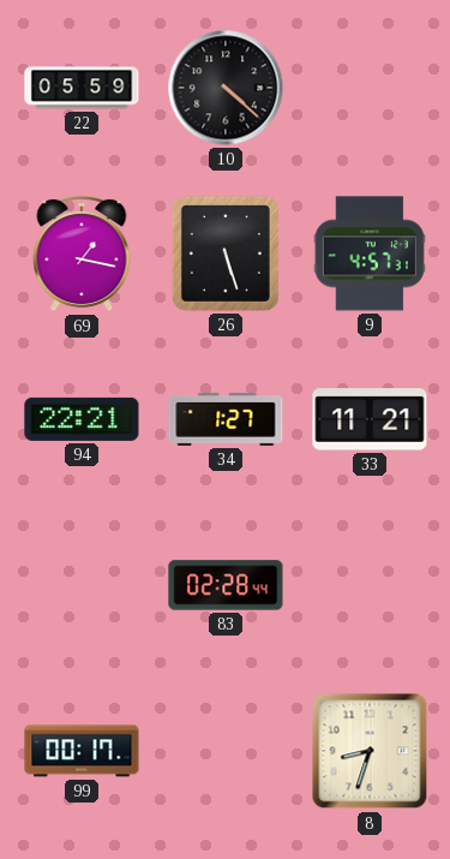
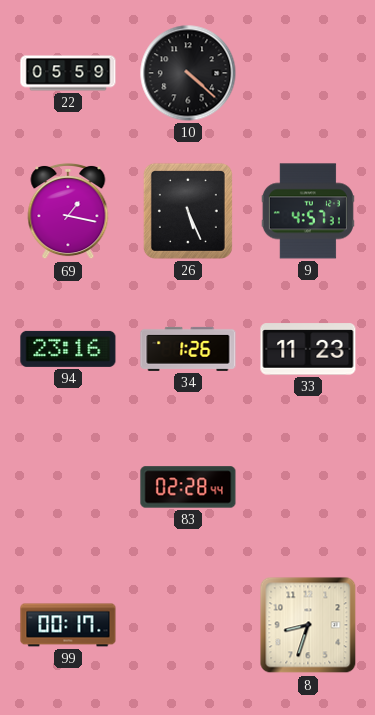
26: 5:27 -> 5:26 (188, 211)
94: 22:21 -> 23:16 (68, 349)
34: 1:27 -> 1:26 (188, 349)
33: 11:21 -> 11:23 (308, 349)
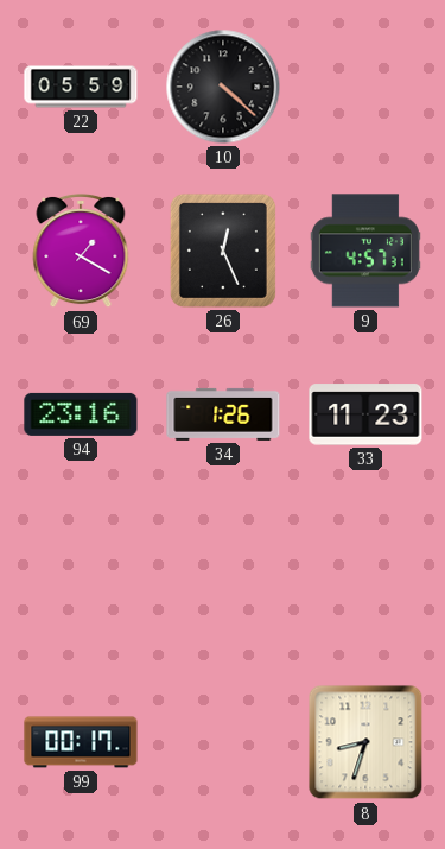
69: 1:17 -> 1:20 (81, 251)
26: 5:26 -> 12:26 (223, 251)
83: 02:28 -> none (188, 487)
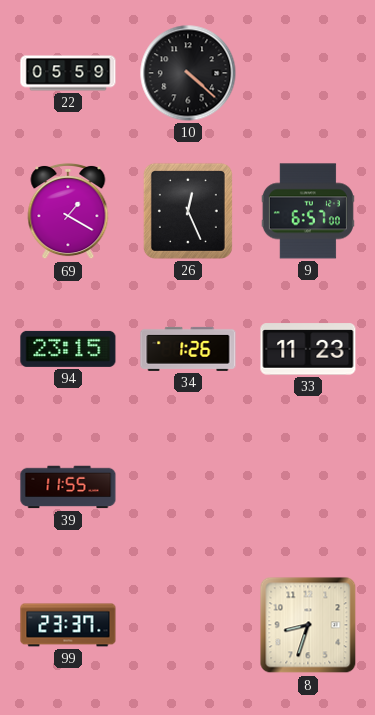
9: 4:57 -> 6:57 (308, 211)
94: 23:16 -> 23:15 (68, 349)
39: none -> 11:55 (68, 487)
99: 00:17 -> 23:37 (68, 625)
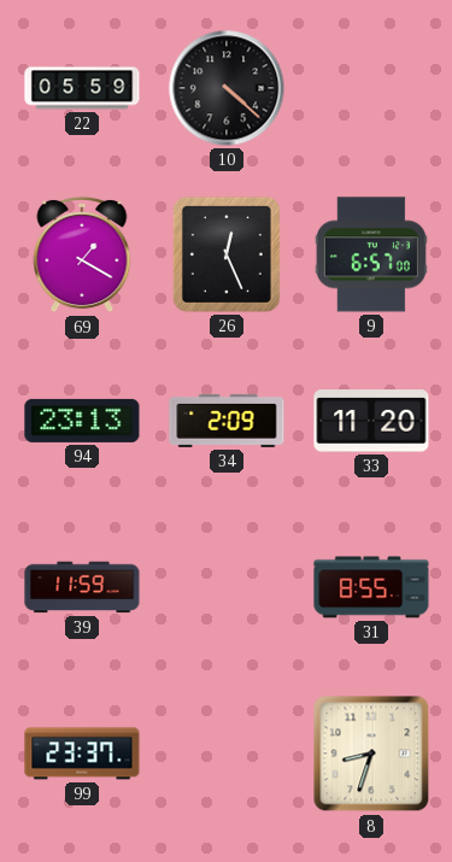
94: 23:15 -> 23:13 (82, 421)
34: 1:26 -> 2:09 (227, 421)
33: 11:23 -> 11:20 (371, 421)
39: 11:55 -> 11:59 (82, 587)
31: none -> 8:55 (371, 587)
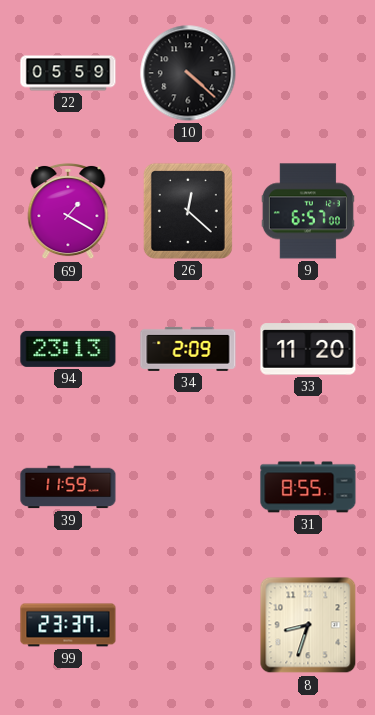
26: 12:26 -> 12:22 (188, 211)
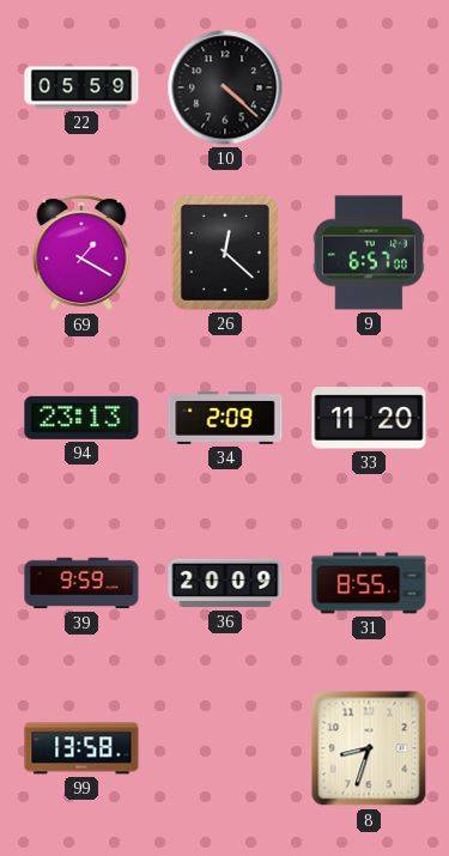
39: 11:59 -> 9:59 (81, 583)
36: none -> 20:09 (225, 583)
99: 23:37 -> 13:58 (81, 748)
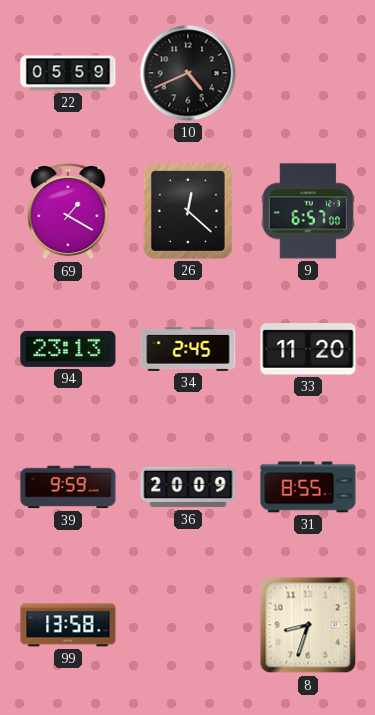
10: 4:22 -> 4:41 (188, 73)
34: 2:09 -> 2:45 (188, 349)
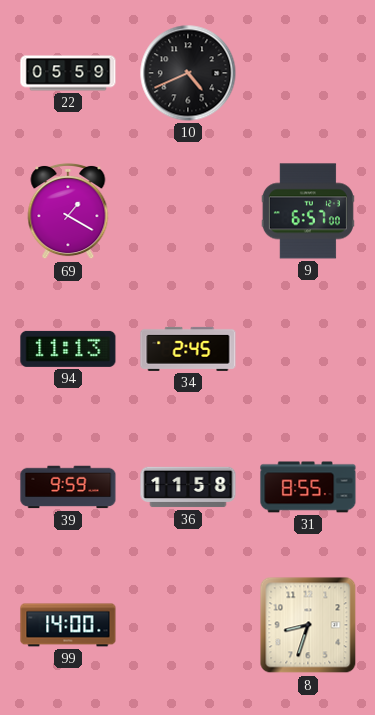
26: 12:22 -> none (188, 211)
94: 23:13 -> 11:13 (68, 349)
33: 11:20 -> none (308, 349)
36: 20:09 -> 11:58 (188, 487)
99: 13:58 -> 14:00 (68, 625)
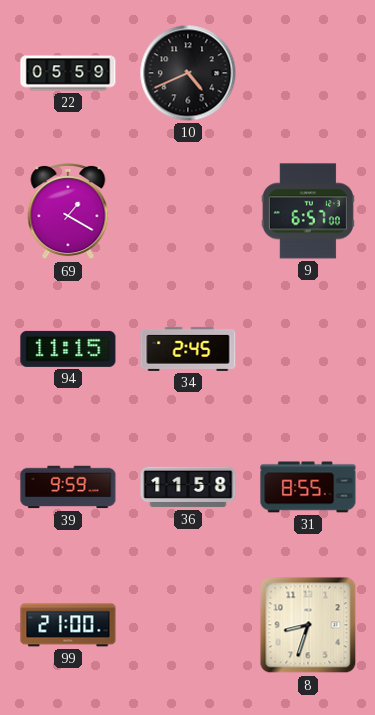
94: 11:13 -> 11:15 (68, 349)
99: 14:00 -> 21:00 (68, 625)
